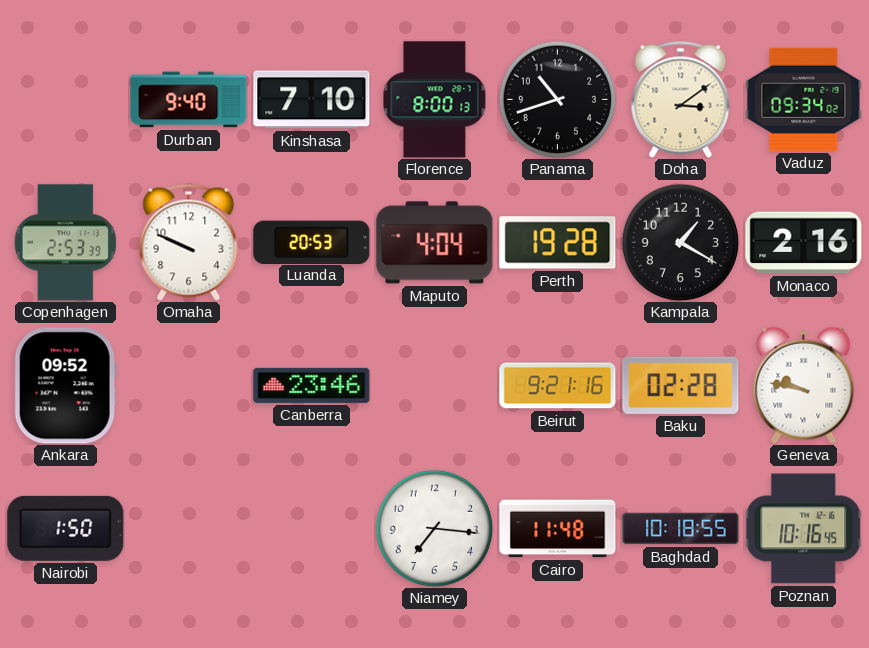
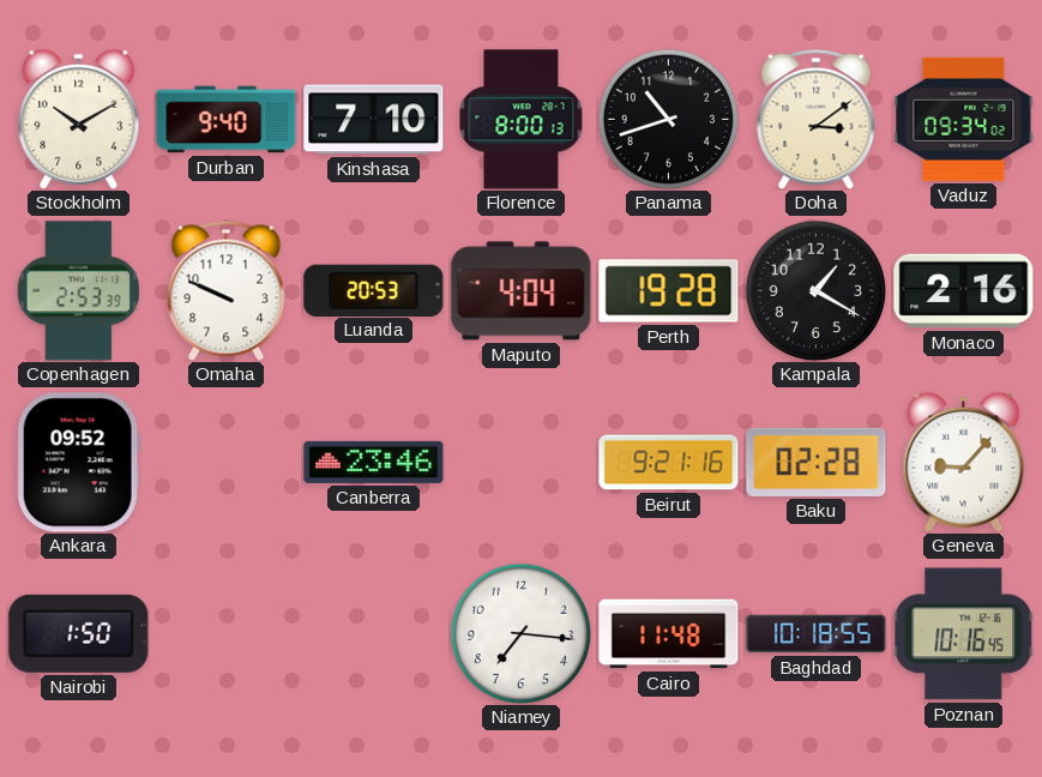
Stockholm: none -> 10:10 (79, 119)
Geneva: 9:47 -> 9:07 (964, 462)
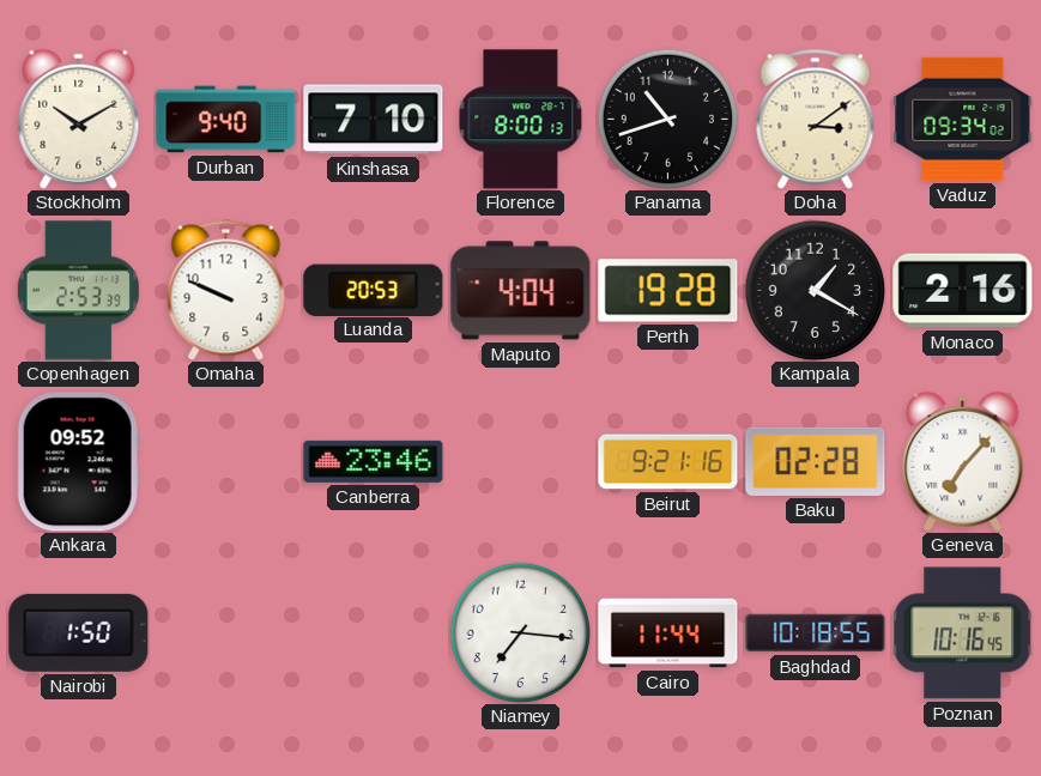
Geneva: 9:07 -> 7:07 (963, 461)
Cairo: 11:48 -> 11:44 (668, 633)
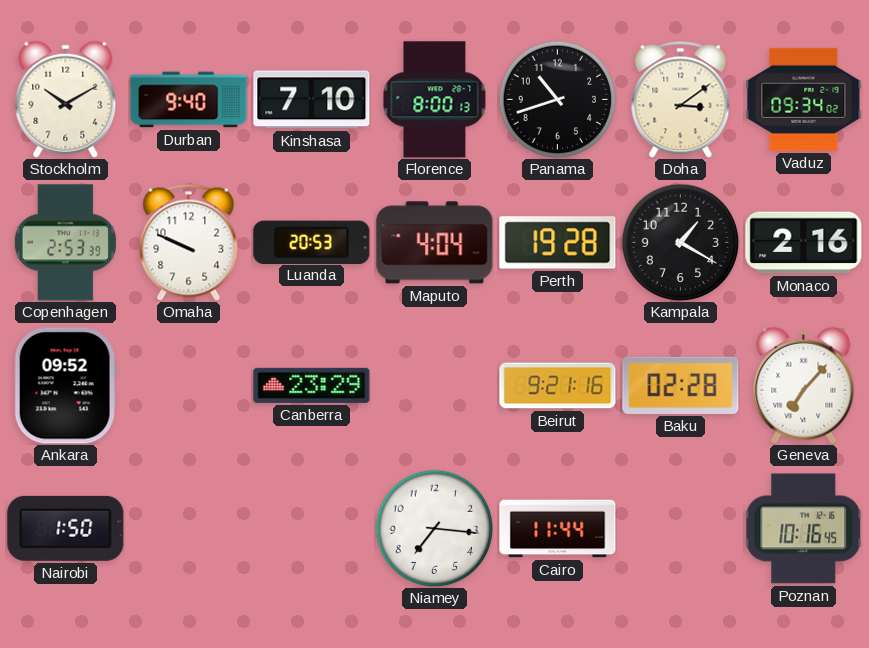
Canberra: 23:46 -> 23:29 (312, 385)
Baghdad: 10:18 -> none (816, 633)
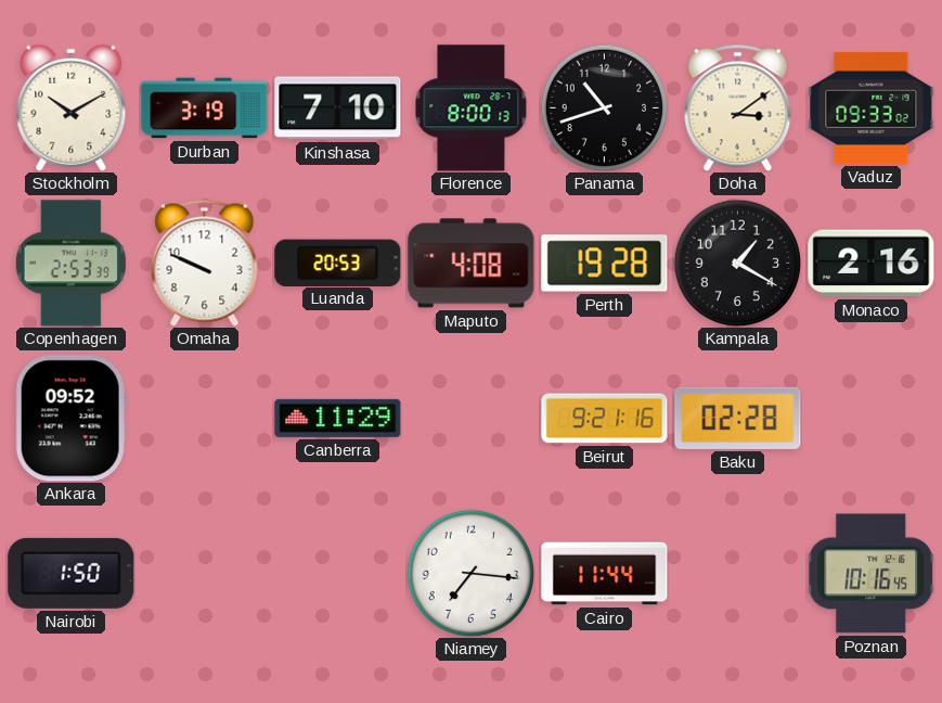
Durban: 9:40 -> 3:19 (205, 108)
Vaduz: 09:34 -> 09:33 (872, 107)
Maputo: 4:04 -> 4:08 (472, 264)
Canberra: 23:29 -> 11:29 (338, 418)
Geneva: 7:07 -> none (804, 385)
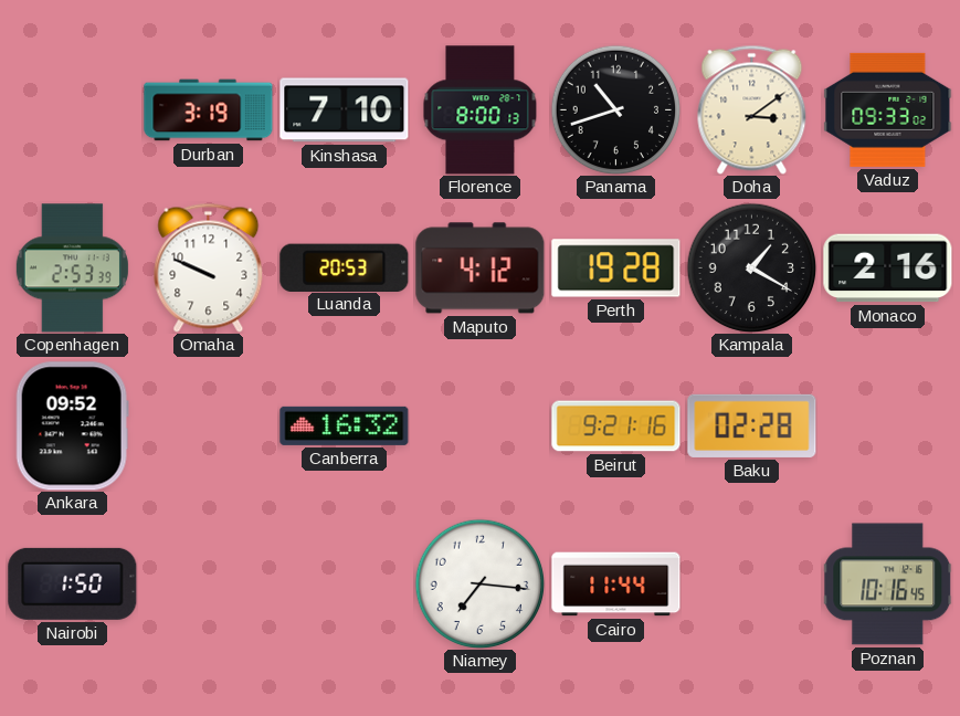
Stockholm: 10:10 -> none (72, 107)
Maputo: 4:08 -> 4:12 (481, 268)
Canberra: 11:29 -> 16:32 (345, 425)
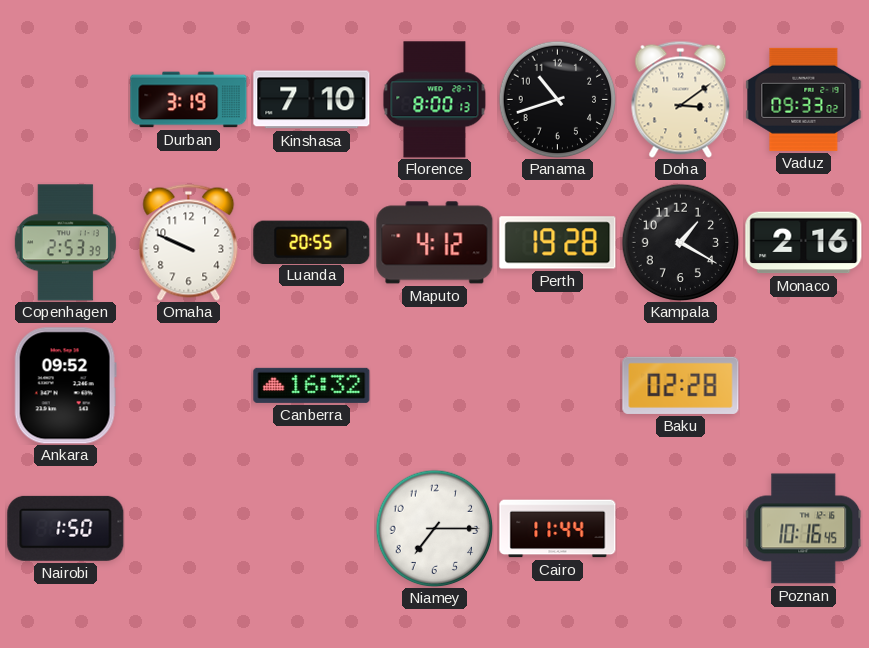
Luanda: 20:53 -> 20:55 (312, 242)
Beirut: 9:21 -> none (616, 427)
Niamey: 7:16 -> 7:15 (434, 528)
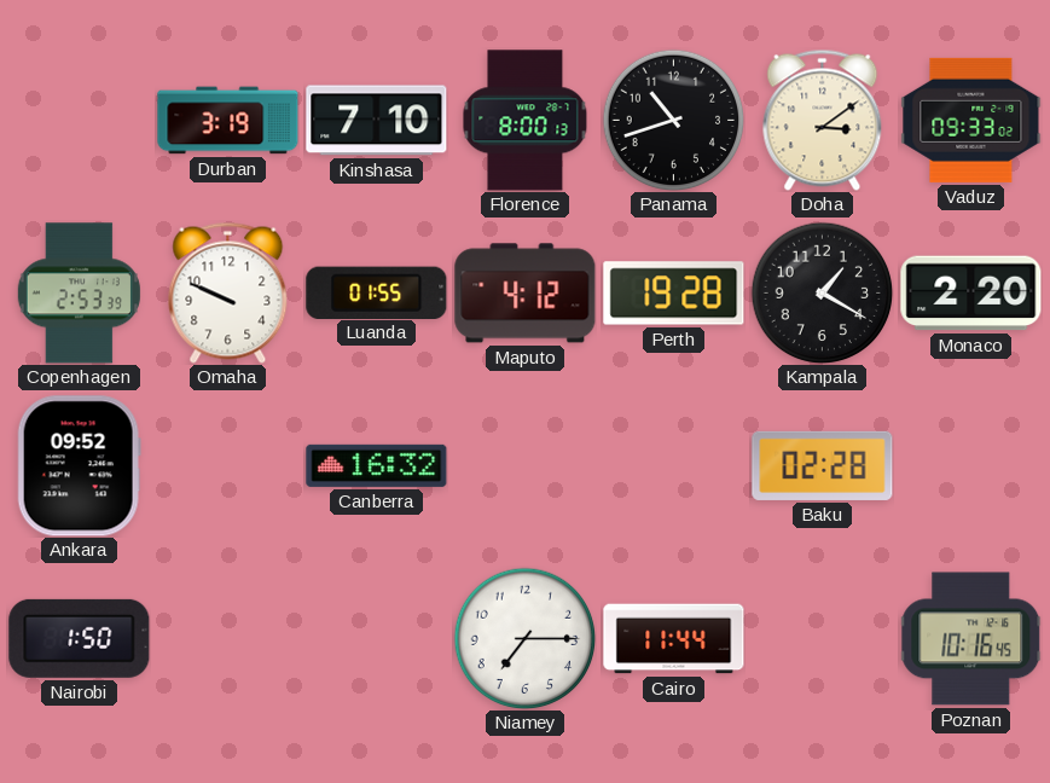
Luanda: 20:55 -> 01:55 (377, 292)
Monaco: 2:16 -> 2:20 (971, 294)
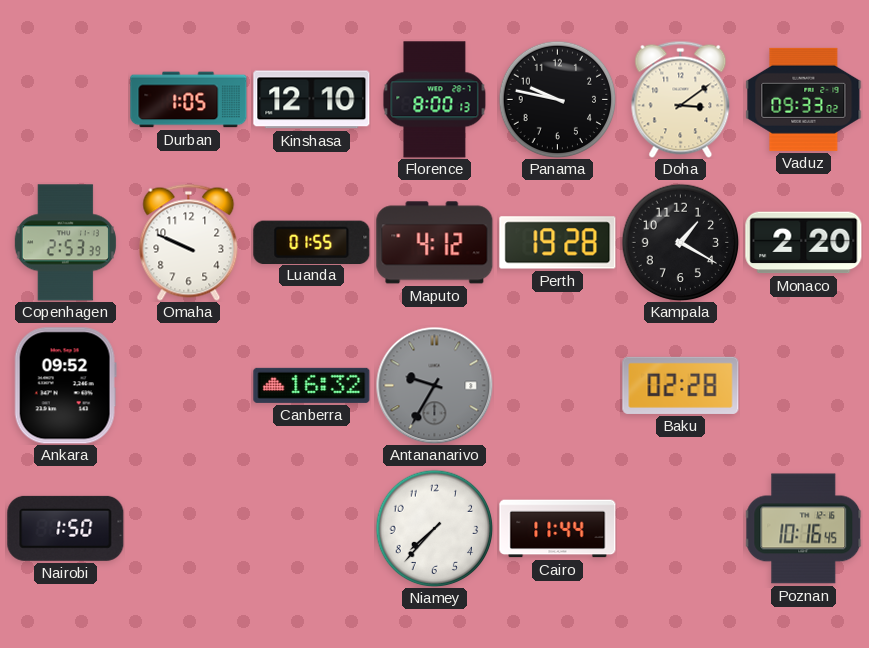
Durban: 3:19 -> 1:05 (189, 100)
Kinshasa: 7:10 -> 12:10 (312, 100)
Panama: 10:42 -> 9:47 (557, 99)
Antananarivo: none -> 9:35 (434, 385)
Niamey: 7:15 -> 7:37 (434, 528)
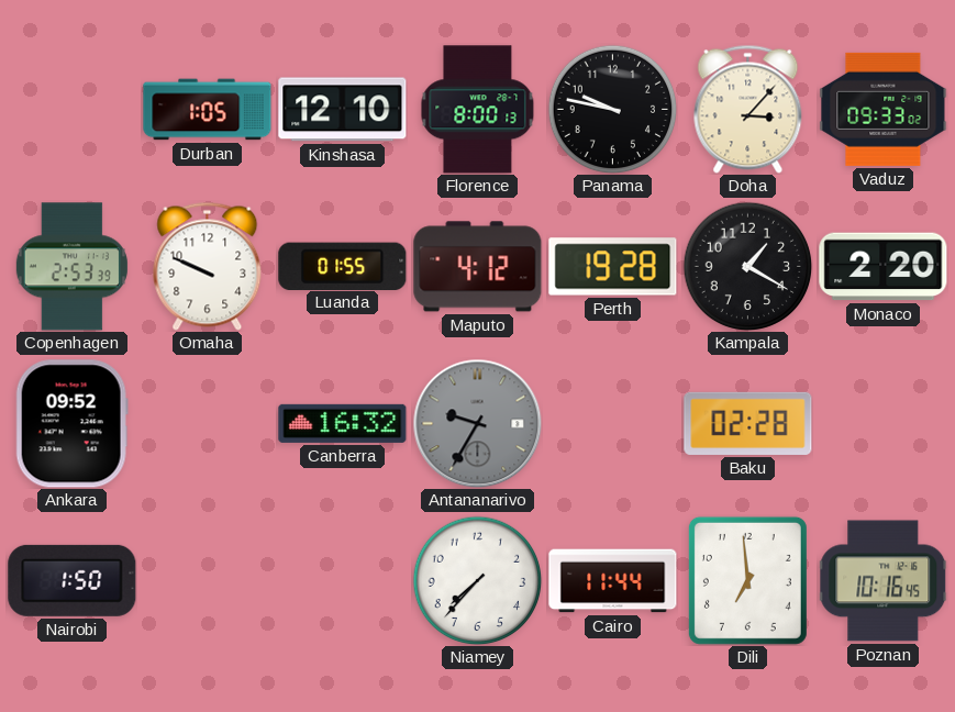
Doha: 3:09 -> 3:07 (748, 109)
Dili: none -> 6:59 (747, 580)
